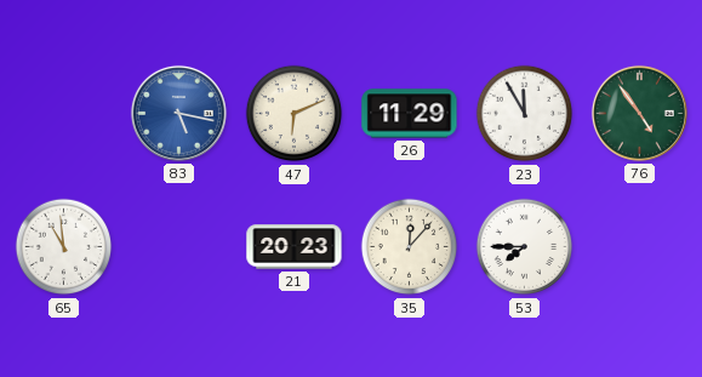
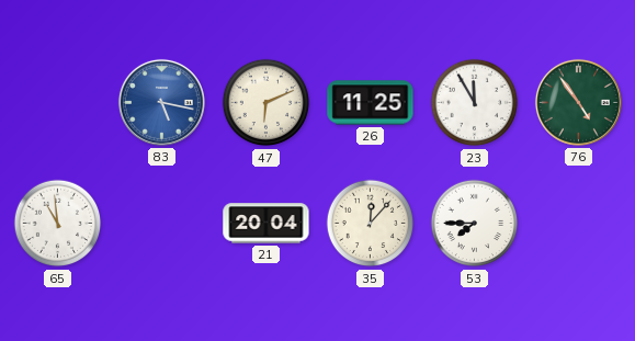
26: 11:29 -> 11:25 (371, 103)
21: 20:23 -> 20:04 (267, 224)
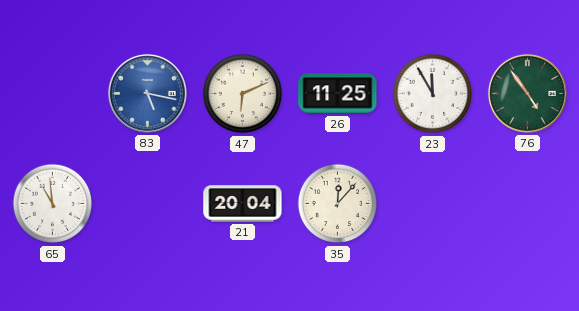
53: 7:45 -> none (475, 224)
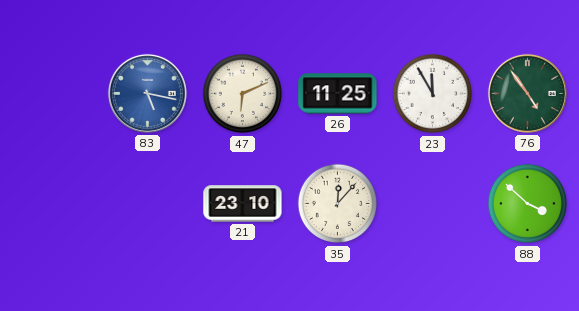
65: 10:59 -> none (53, 204)
21: 20:04 -> 23:10 (243, 204)
88: none -> 3:52 (528, 204)
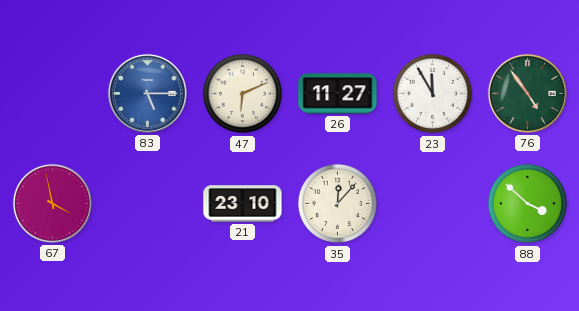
83: 5:17 -> 5:15 (147, 93)
26: 11:25 -> 11:27 (338, 94)
67: none -> 3:58 (52, 203)
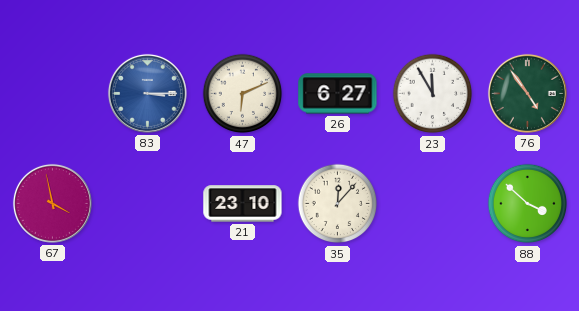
83: 5:15 -> 3:15 (147, 93)
26: 11:27 -> 6:27 (338, 94)
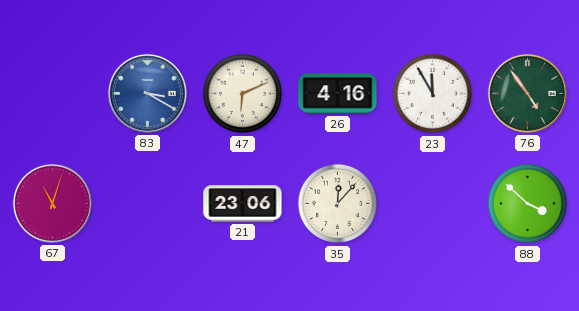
83: 3:15 -> 3:20 (147, 93)
26: 6:27 -> 4:16 (338, 94)
67: 3:58 -> 11:03 (52, 203)
21: 23:10 -> 23:06 (243, 204)
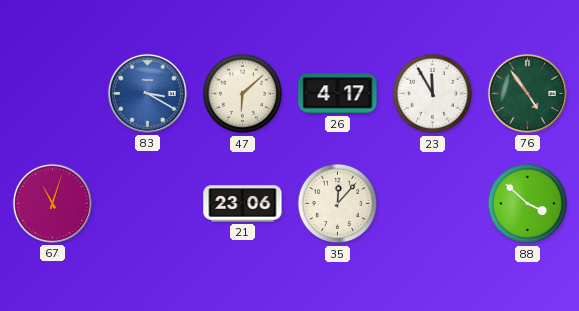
47: 6:11 -> 6:08 (243, 94)
26: 4:16 -> 4:17 (338, 94)
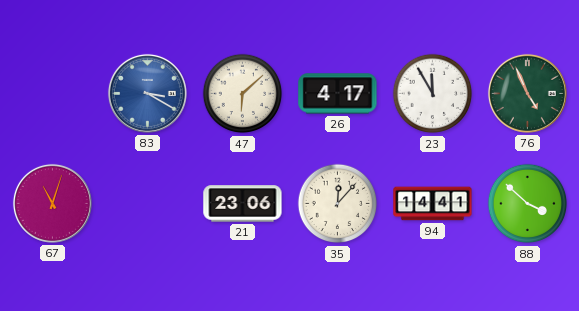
76: 4:54 -> 4:56 (527, 93)
94: none -> 14:41 (433, 204)
